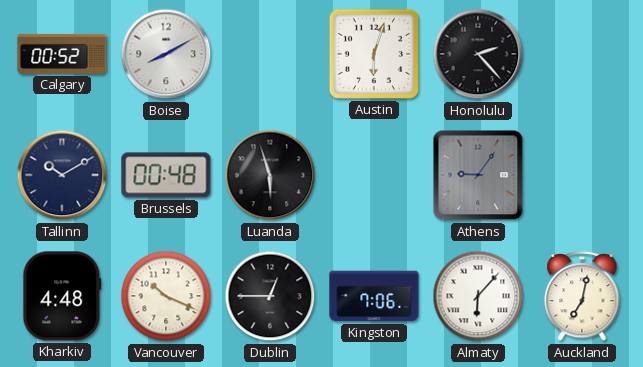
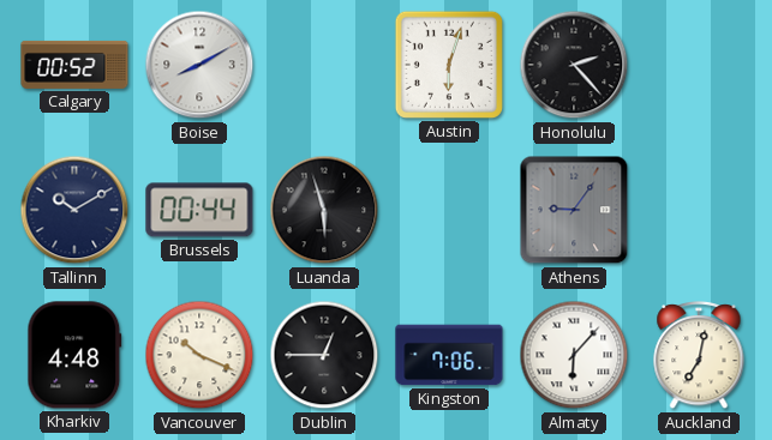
Brussels: 00:48 -> 00:44 (199, 210)
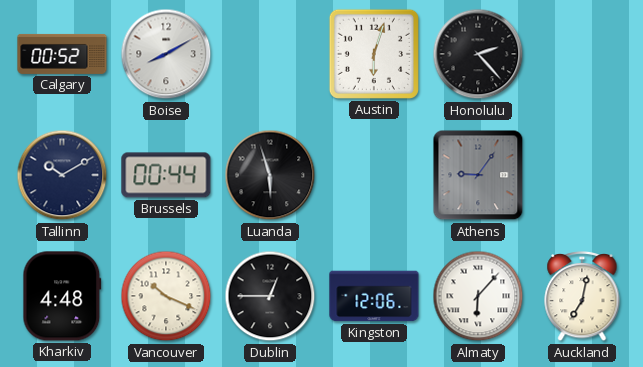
Kingston: 7:06 -> 12:06 (374, 296)
